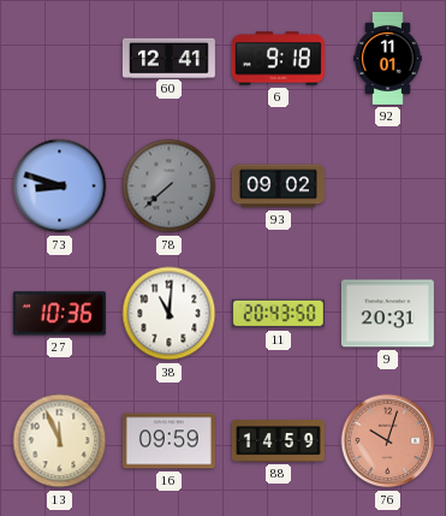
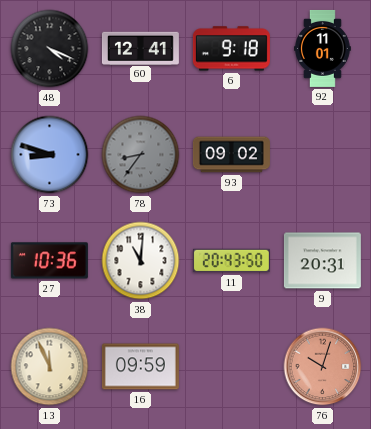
48: none -> 4:19 (50, 49)
78: 7:38 -> 8:36 (141, 155)
88: 14:59 -> none (278, 441)
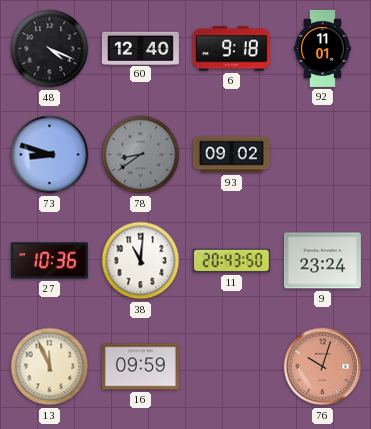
60: 12:41 -> 12:40 (140, 48)
78: 8:36 -> 8:39 (141, 155)
9: 20:31 -> 23:24 (322, 261)
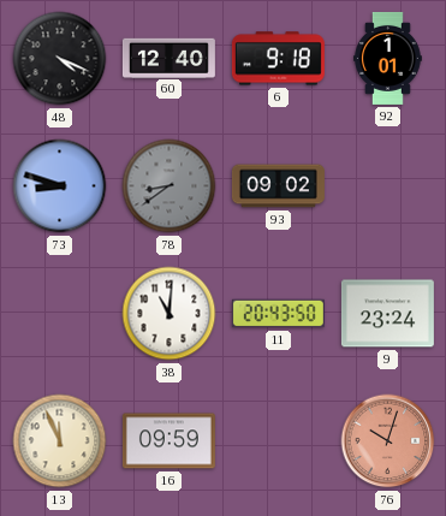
92: 11:01 -> 1:01 (388, 58)
27: 10:36 -> none (49, 261)
